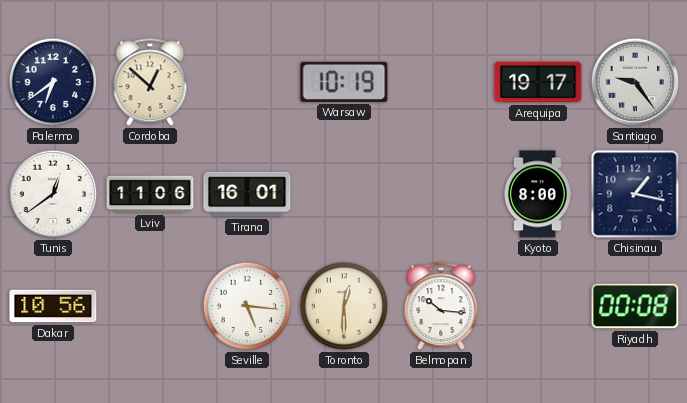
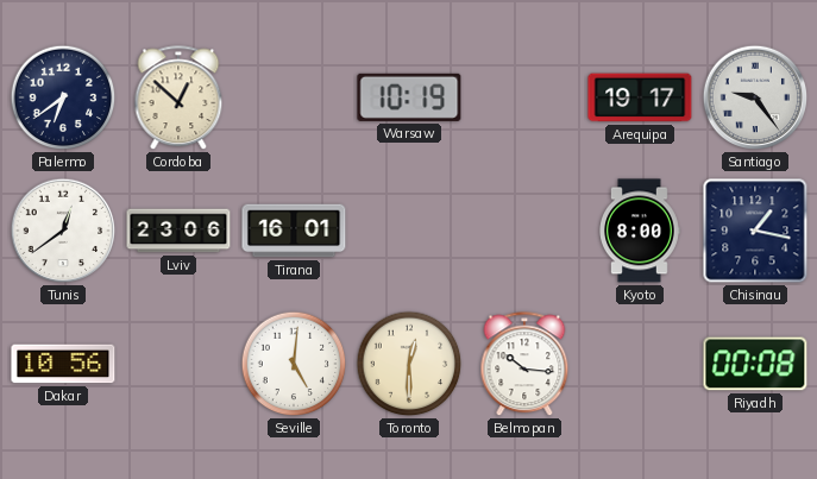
Lviv: 11:06 -> 23:06 (178, 231)
Seville: 5:16 -> 5:01 (294, 364)
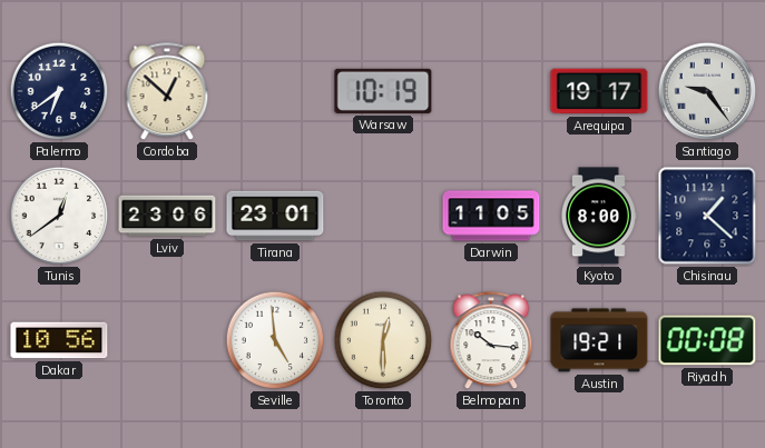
Tirana: 16:01 -> 23:01 (275, 216)
Darwin: none -> 11:05 (491, 216)
Chisinau: 1:17 -> 1:22 (707, 216)
Seville: 5:01 -> 4:59 (275, 340)
Austin: none -> 19:21 (599, 340)
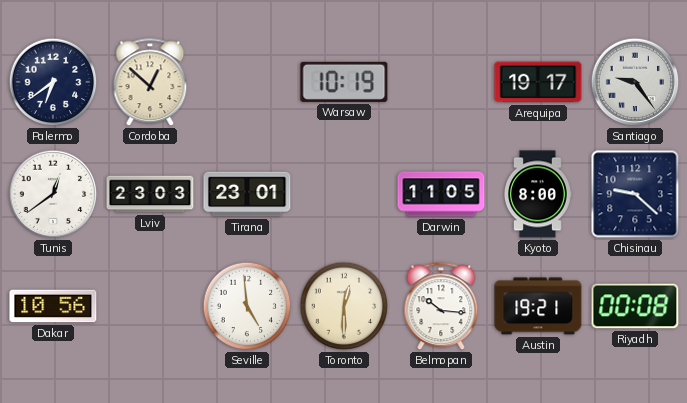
Lviv: 23:06 -> 23:03 (150, 194)
Chisinau: 1:22 -> 9:22 (635, 194)
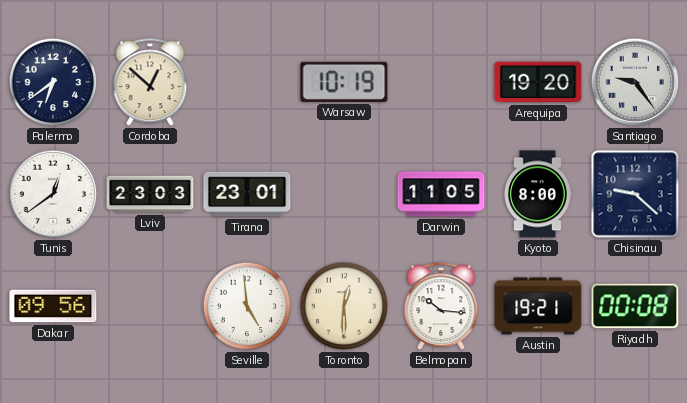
Arequipa: 19:17 -> 19:20 (538, 82)
Dakar: 10:56 -> 09:56 (53, 306)
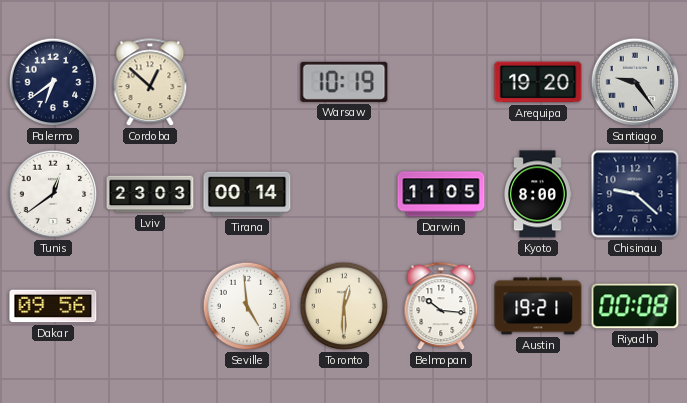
Tirana: 23:01 -> 00:14 (247, 194)
